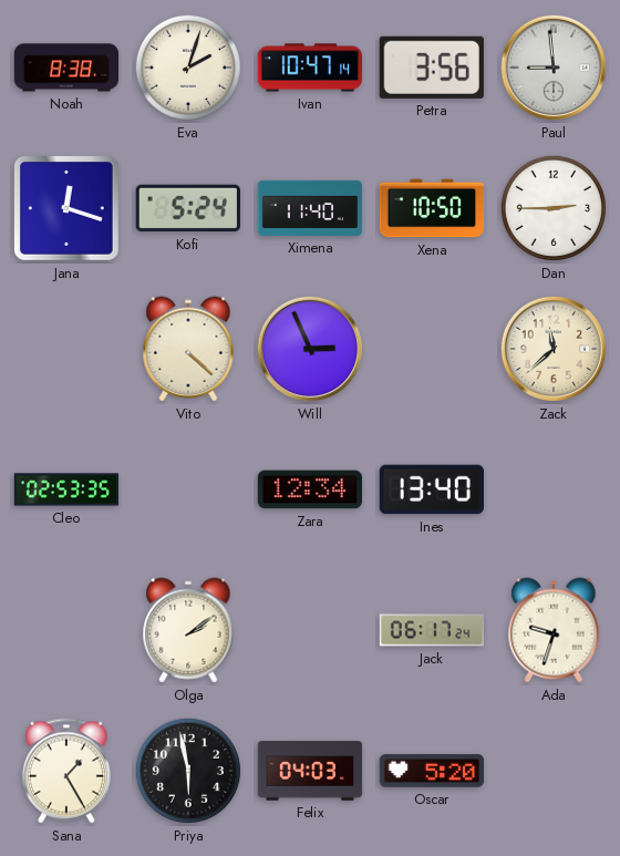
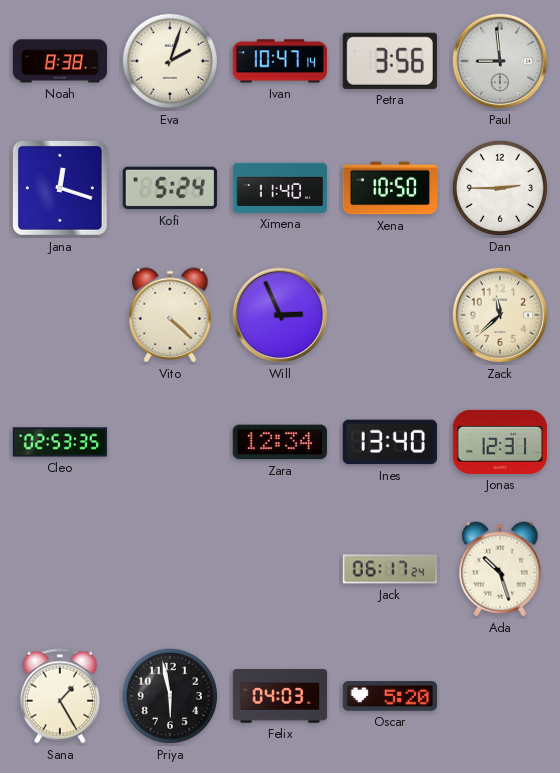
Jonas: none -> 12:31 (500, 442)
Olga: 2:09 -> none (188, 630)
Ada: 9:33 -> 10:27 (500, 569)
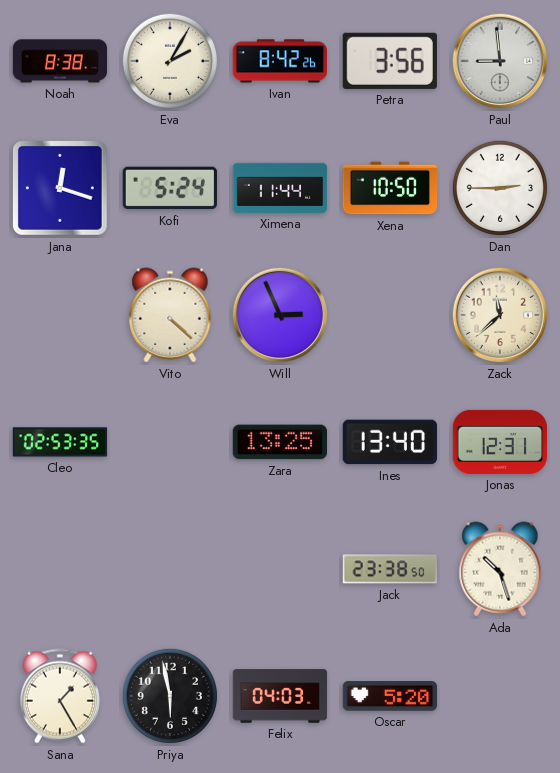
Eva: 2:03 -> 2:05 (170, 61)
Ivan: 10:47 -> 8:42 (280, 61)
Ximena: 11:40 -> 11:44 (280, 188)
Zara: 12:34 -> 13:25 (279, 442)
Jack: 06:17 -> 23:38 (389, 569)
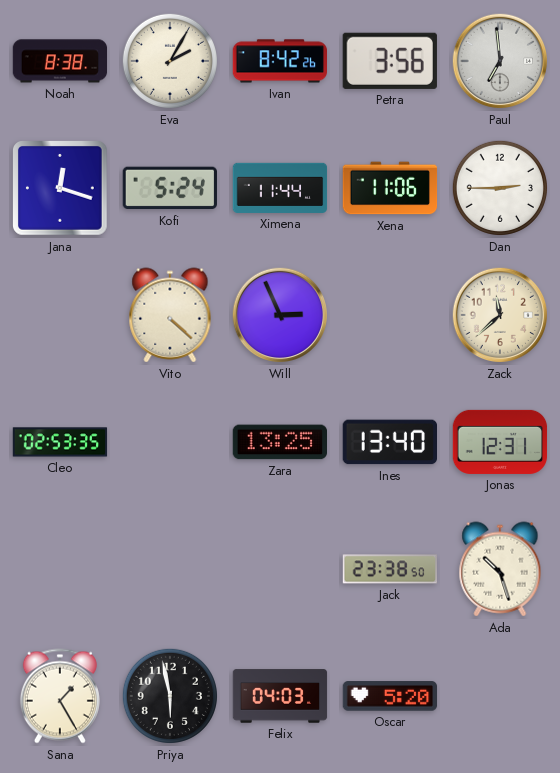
Paul: 8:59 -> 6:59 (500, 61)
Xena: 10:50 -> 11:06 (390, 188)
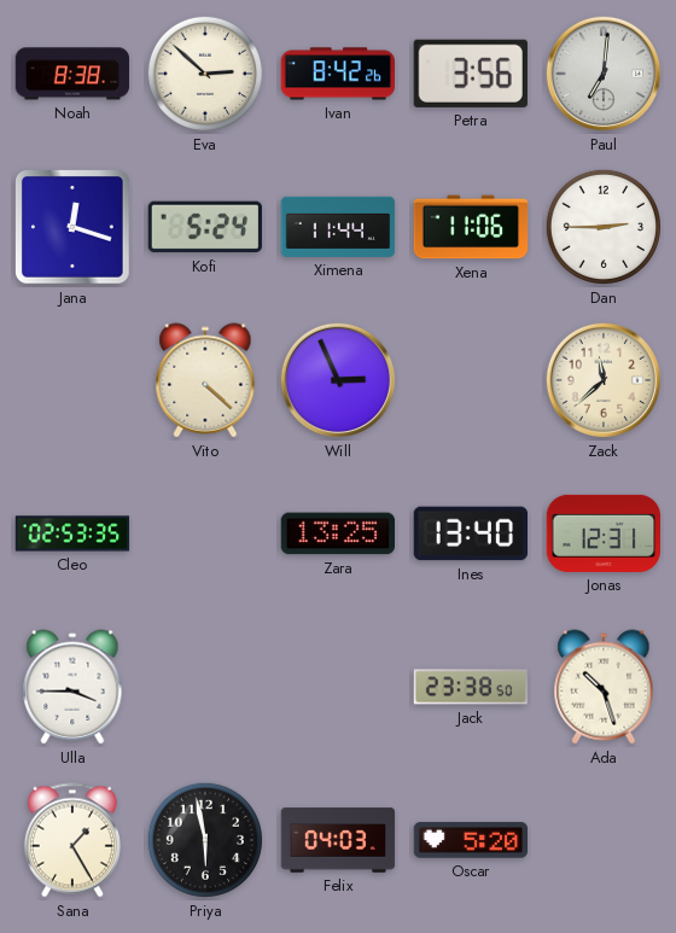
Eva: 2:05 -> 2:52 (205, 74)
Paul: 6:59 -> 7:01 (604, 74)
Ulla: none -> 3:45 (72, 687)
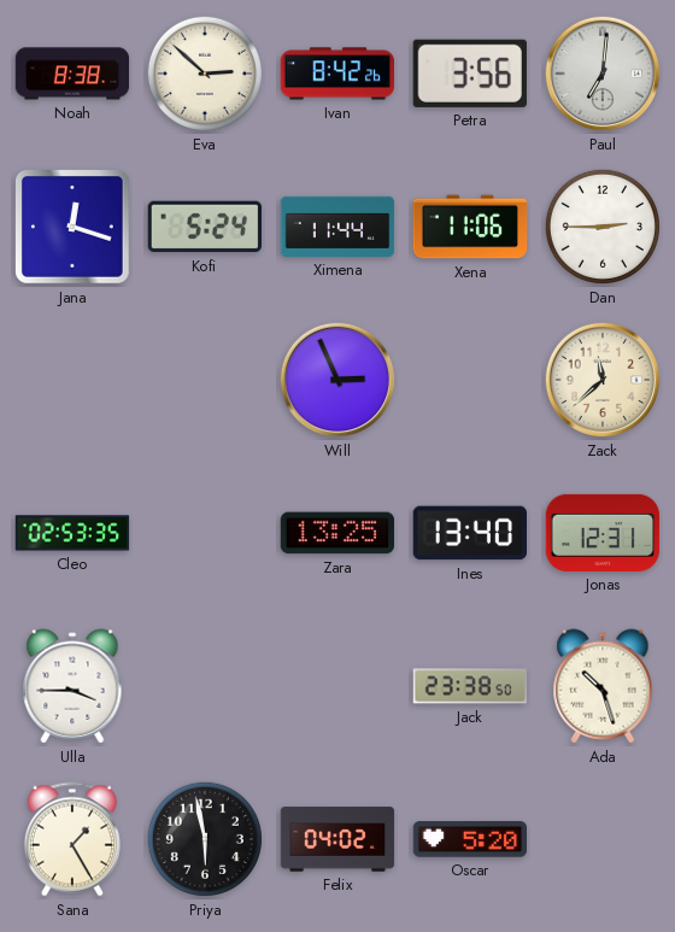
Vito: 4:22 -> none (205, 380)
Felix: 04:03 -> 04:02 (337, 839)
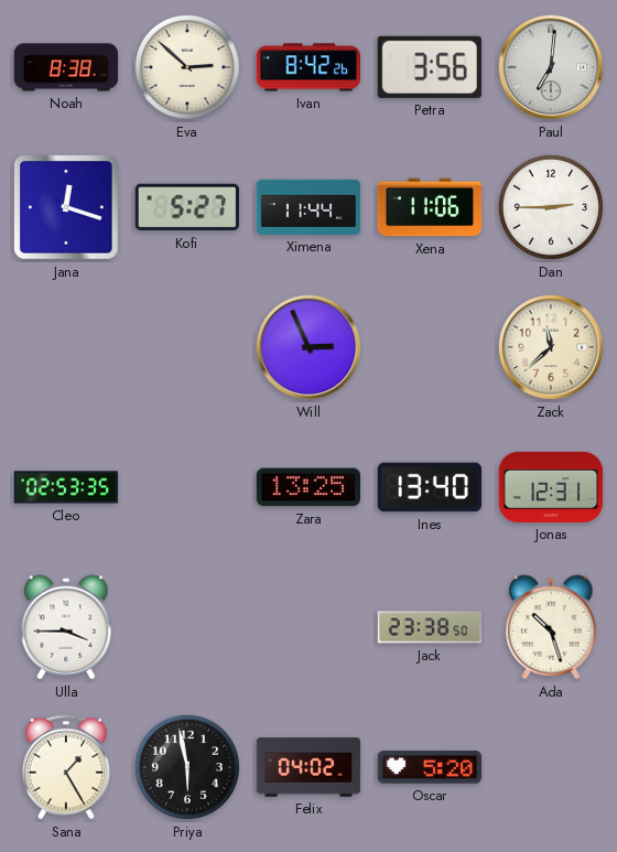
Kofi: 5:24 -> 5:27 (186, 207)
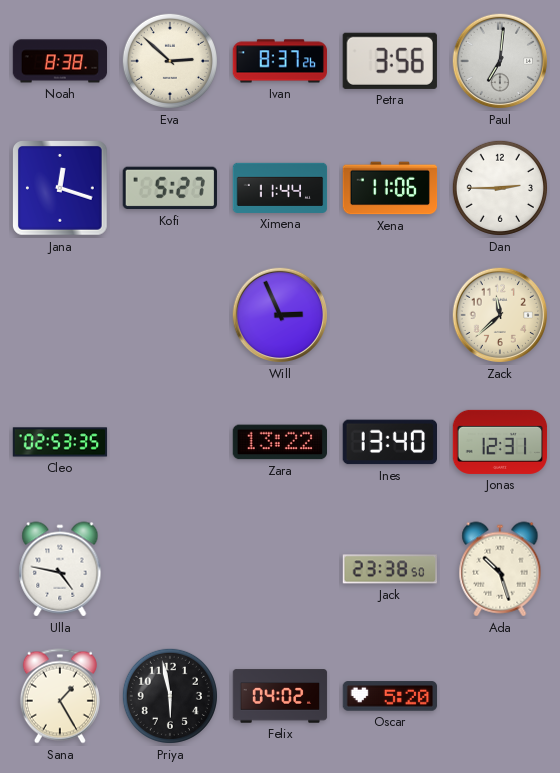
Ivan: 8:42 -> 8:37 (280, 61)
Zara: 13:25 -> 13:22 (279, 442)
Ulla: 3:45 -> 4:47 (60, 569)
